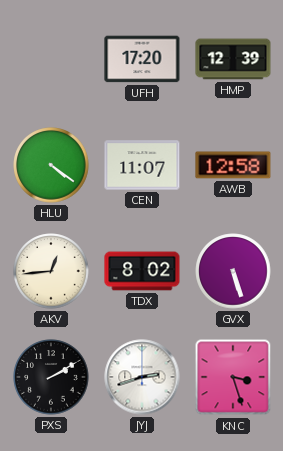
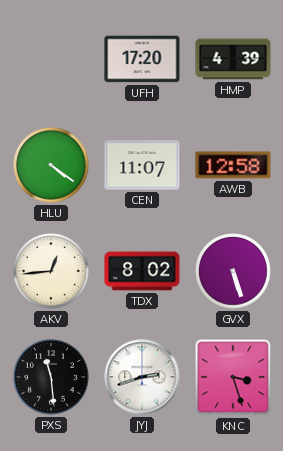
HMP: 12:39 -> 4:39 (233, 59)
PXS: 2:10 -> 11:29 (51, 377)
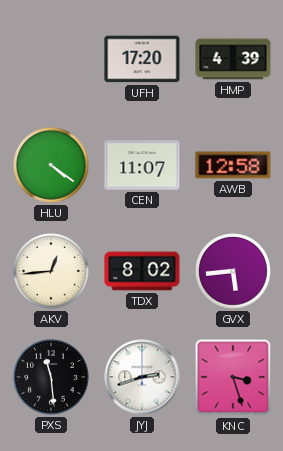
GVX: 5:27 -> 5:44 (233, 271)
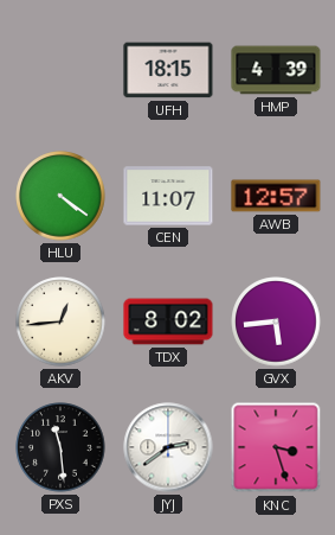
UFH: 17:20 -> 18:15 (168, 70)
AWB: 12:58 -> 12:57 (276, 196)
JYJ: 2:42 -> 2:39 (168, 447)
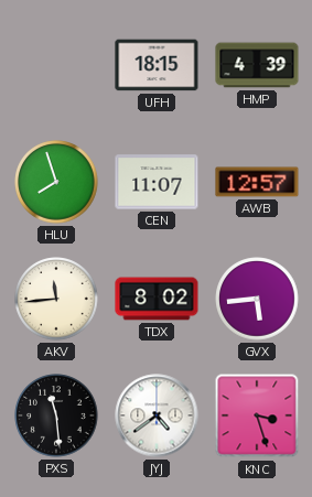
HLU: 4:21 -> 7:57 (56, 182)
AKV: 12:44 -> 11:44 (56, 299)
JYJ: 2:39 -> 4:39 (157, 415)
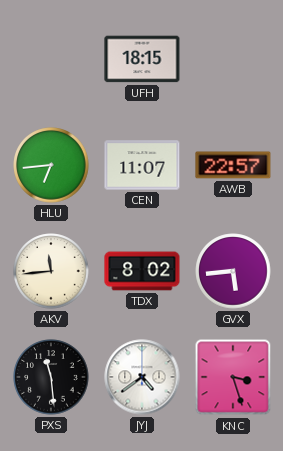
HMP: 4:39 -> none (257, 65)
HLU: 7:57 -> 6:44 (51, 165)
AWB: 12:57 -> 22:57 (233, 165)
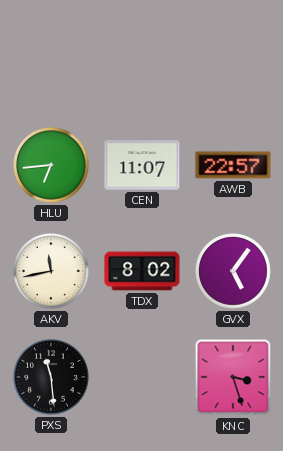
UFH: 18:15 -> none (142, 59)
AKV: 11:44 -> 11:43 (51, 271)
GVX: 5:44 -> 5:06 (233, 271)
JYJ: 4:39 -> none (142, 377)
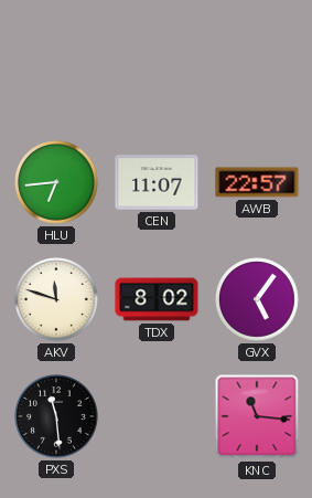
AKV: 11:43 -> 11:48 (56, 299)
KNC: 3:27 -> 11:16 (257, 416)
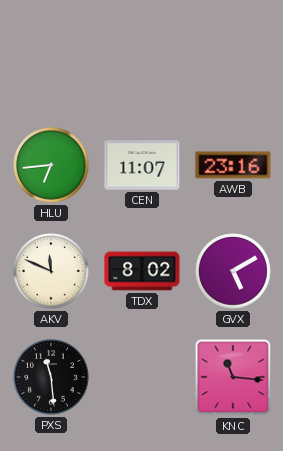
AWB: 22:57 -> 23:16 (233, 165)
AKV: 11:48 -> 11:49 (51, 271)
GVX: 5:06 -> 5:10 (233, 271)
